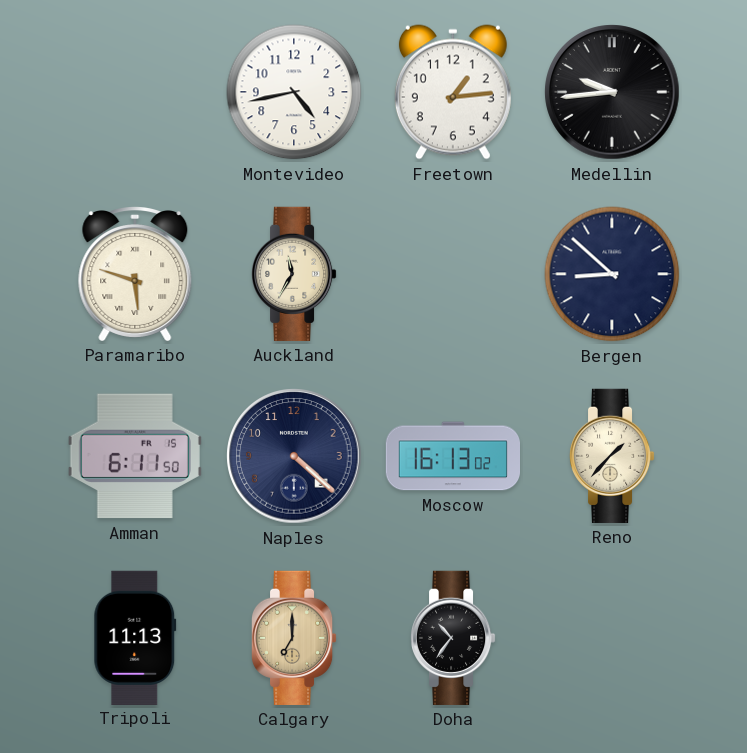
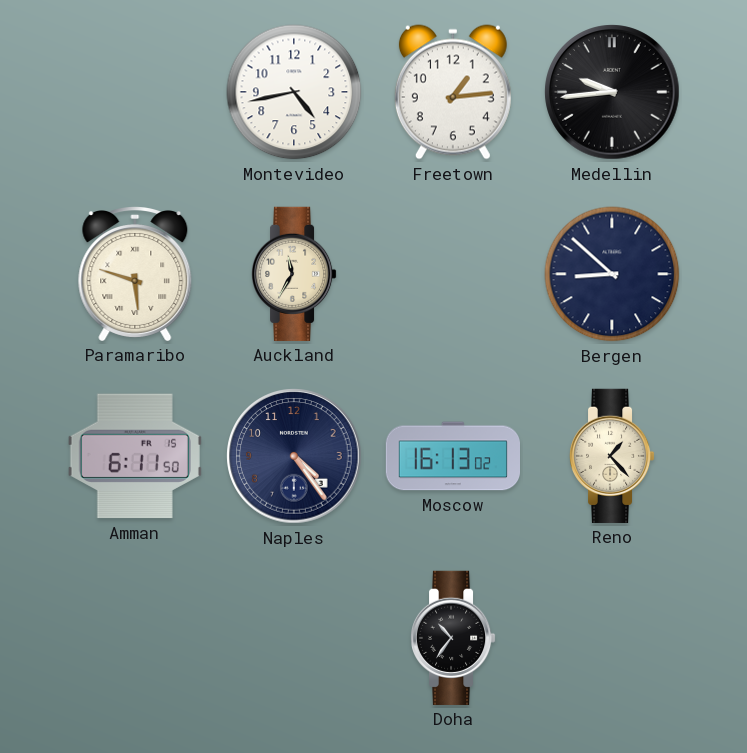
Naples: 4:22 -> 4:24 (294, 456)
Reno: 1:37 -> 1:23 (612, 456)
Tripoli: 11:13 -> none (135, 637)
Calgary: 7:00 -> none (294, 638)
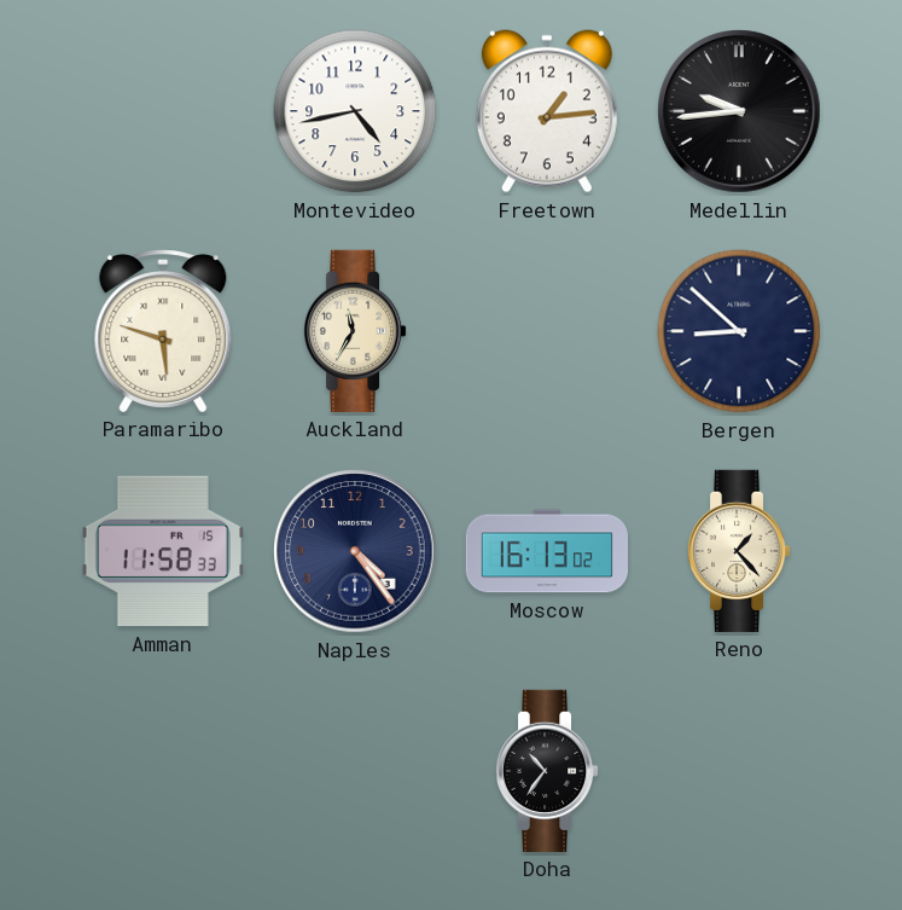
Amman: 6:11 -> 11:58 (163, 551)
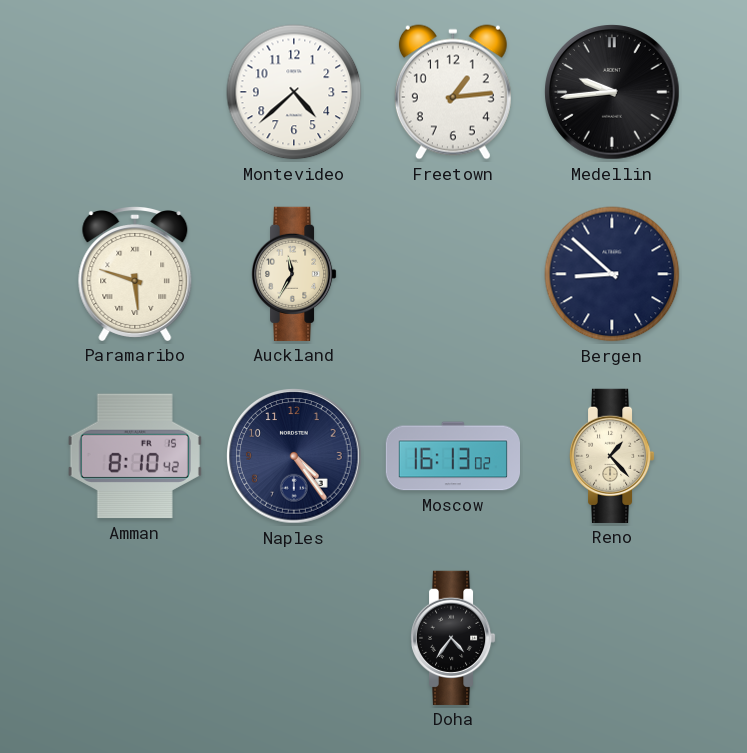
Montevideo: 4:43 -> 4:38 (294, 92)
Amman: 11:58 -> 8:10 (135, 456)
Doha: 10:36 -> 4:36 (453, 638)
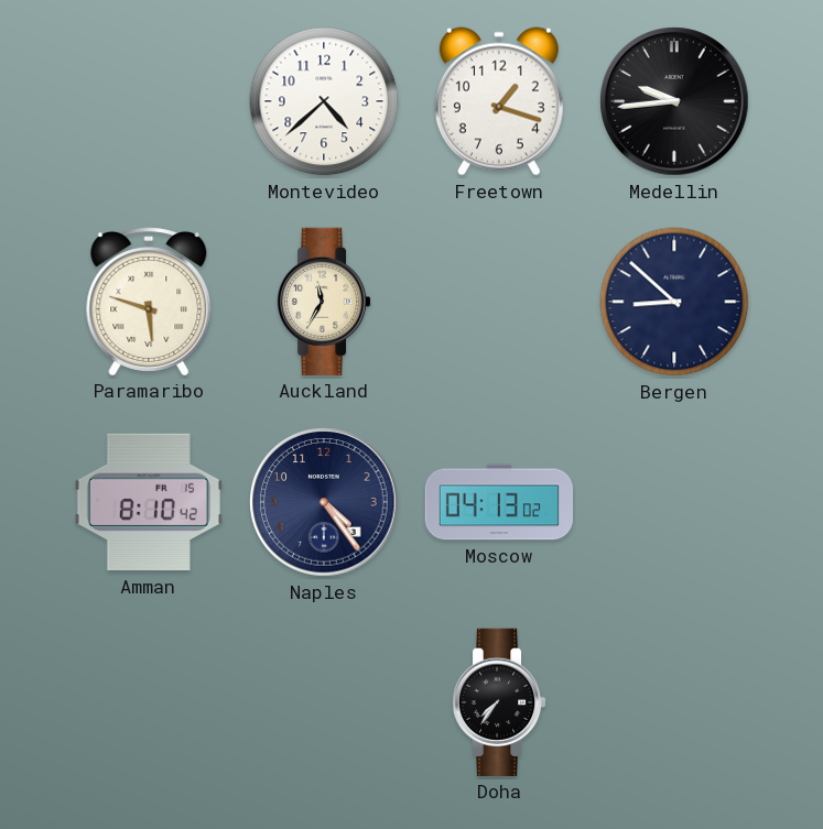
Freetown: 1:14 -> 1:18 (499, 101)
Moscow: 16:13 -> 04:13 (498, 502)
Reno: 1:23 -> none (612, 456)
Doha: 4:36 -> 7:36 (499, 702)
